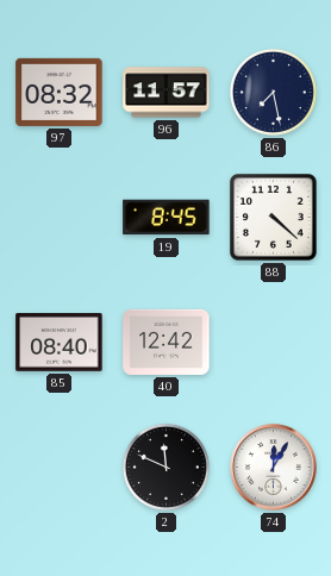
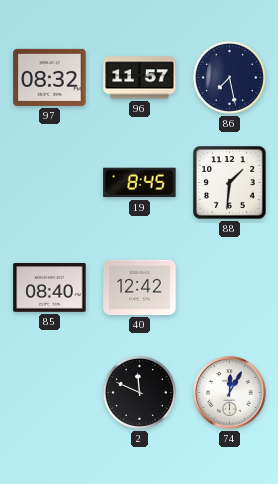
88: 4:22 -> 1:31 (230, 183)
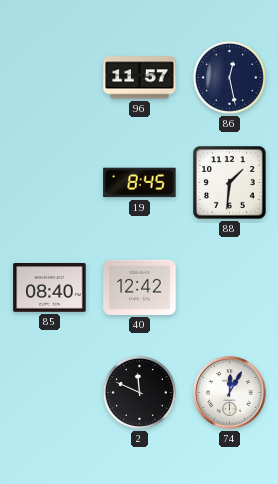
97: 08:32 -> none (50, 77)
86: 7:28 -> 12:28 (229, 77)
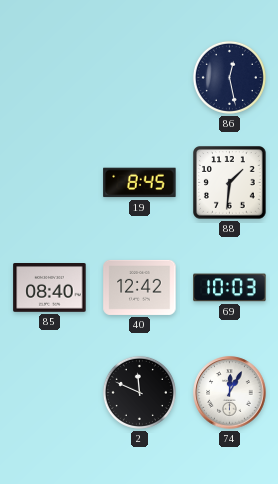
96: 11:57 -> none (140, 78)
69: none -> 10:03 (230, 288)
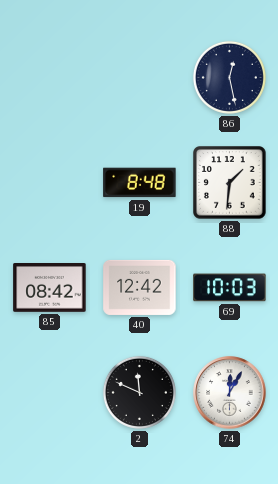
19: 8:45 -> 8:48 (140, 183)
85: 08:40 -> 08:42 (50, 288)
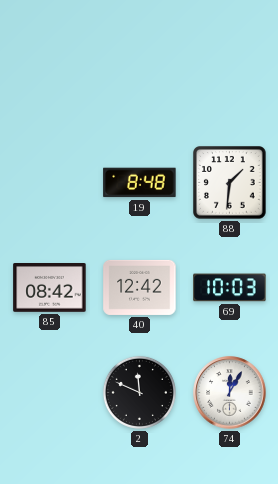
86: 12:28 -> none (229, 77)
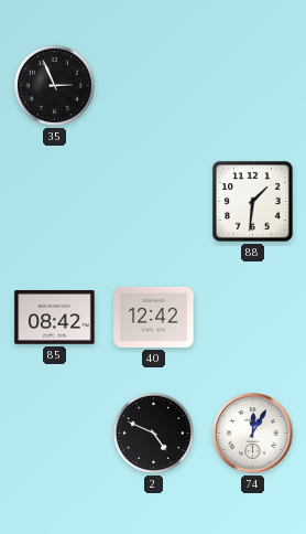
35: none -> 2:56 (54, 85)
19: 8:48 -> none (140, 183)
69: 10:03 -> none (230, 288)
2: 11:49 -> 4:49 (153, 432)
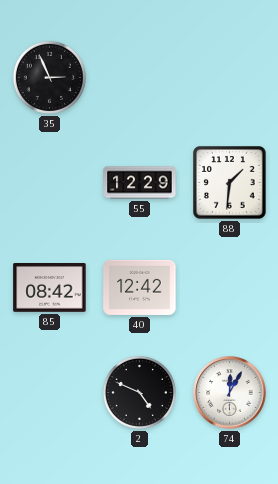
55: none -> 12:29 (140, 183)
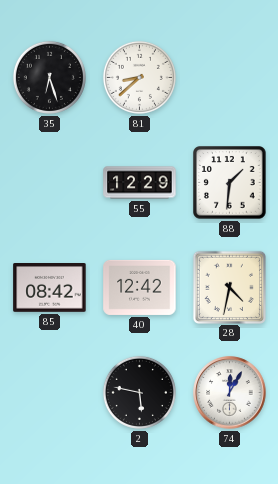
35: 2:56 -> 6:27 (49, 77)
81: none -> 8:38 (139, 77)
28: none -> 4:32 (229, 287)
2: 4:49 -> 5:47 (139, 392)
